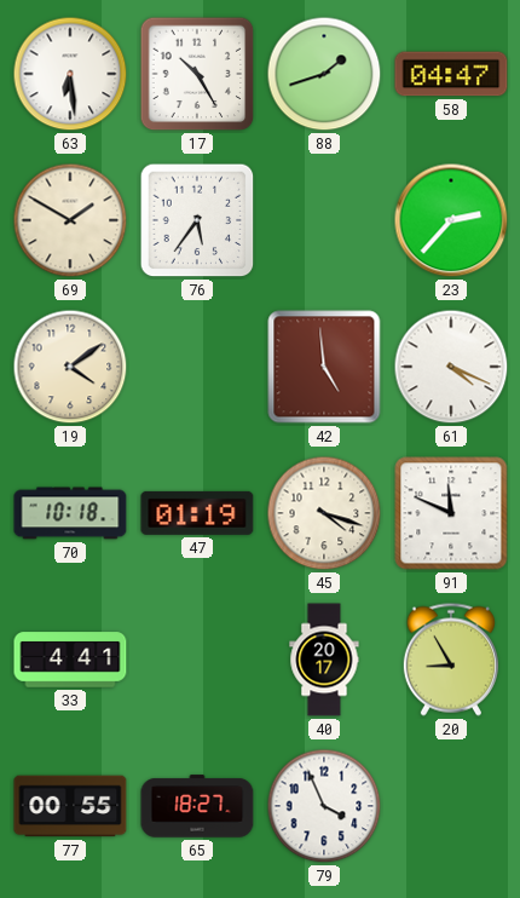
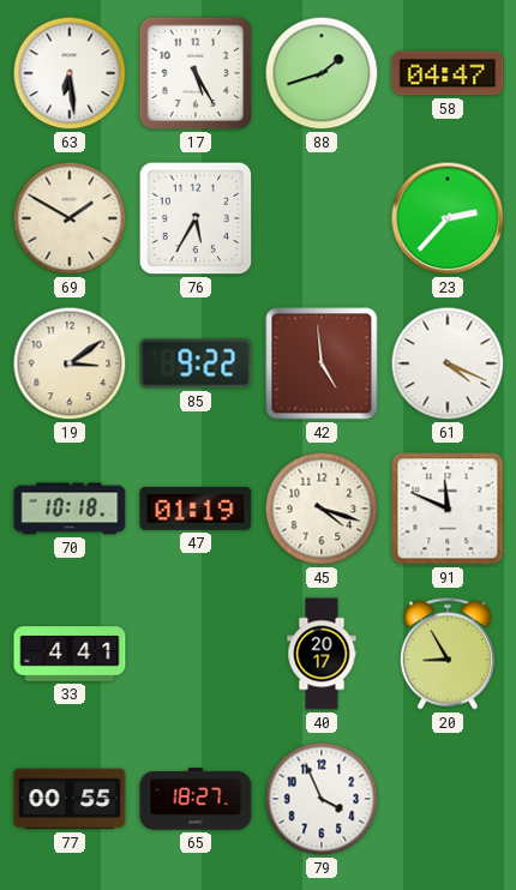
17: 10:25 -> 5:25 (196, 73)
76: 5:36 -> 5:35 (196, 218)
19: 4:09 -> 3:09 (70, 363)
85: none -> 9:22 (196, 363)
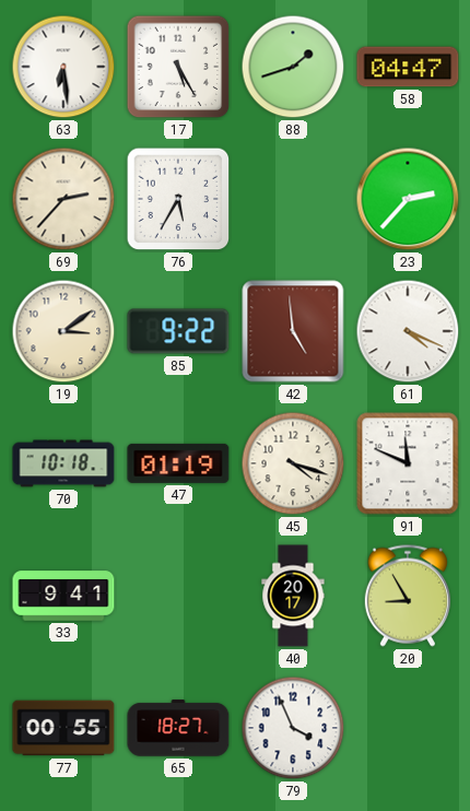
69: 1:50 -> 2:37 (63, 199)
33: 4:41 -> 9:41 (63, 596)
